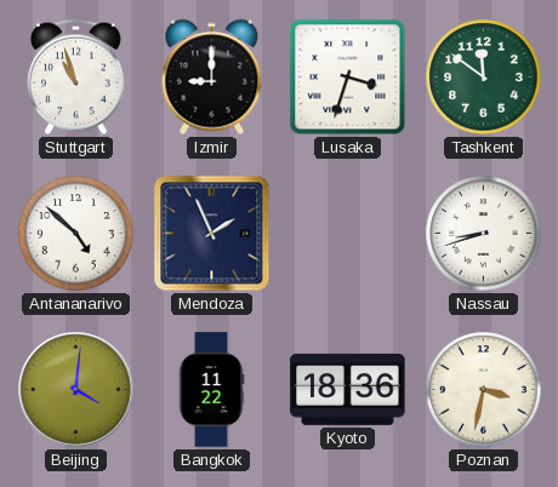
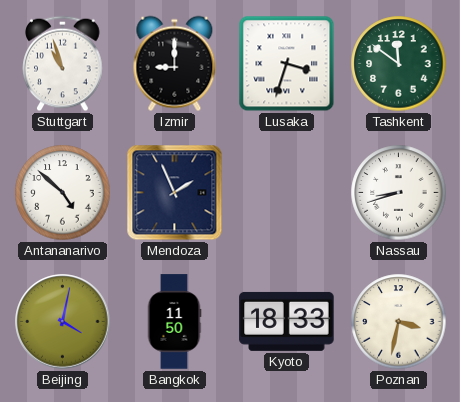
Beijing: 4:01 -> 4:02 (63, 322)
Bangkok: 11:22 -> 11:50 (174, 322)
Kyoto: 18:36 -> 18:33 (287, 321)
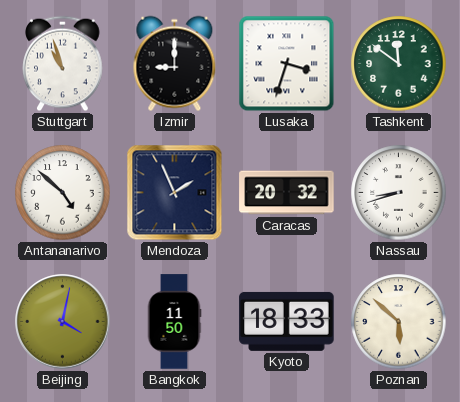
Caracas: none -> 20:32 (287, 193)
Poznan: 3:32 -> 5:52 (399, 322)
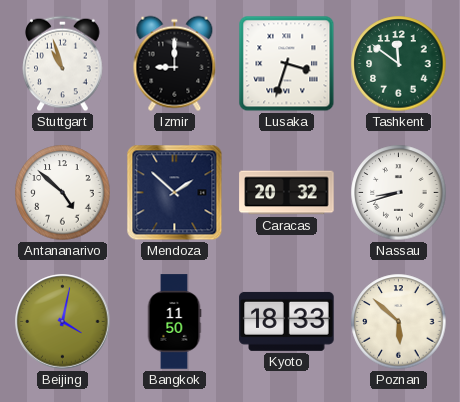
Mendoza: 1:56 -> 1:52 (175, 193)
